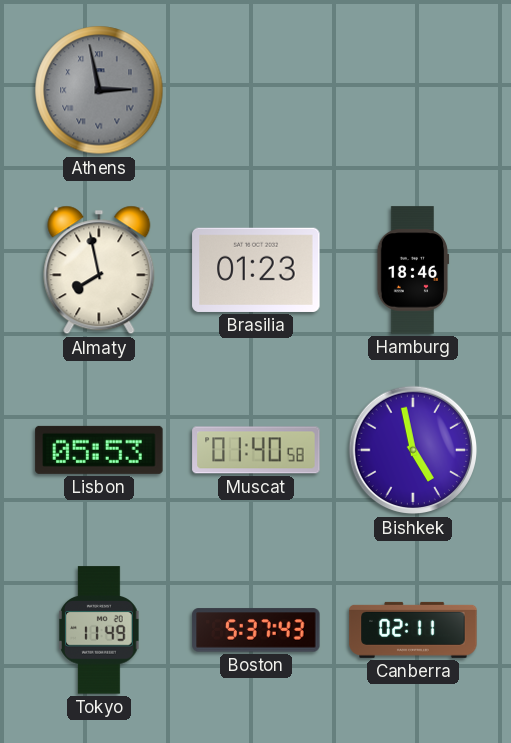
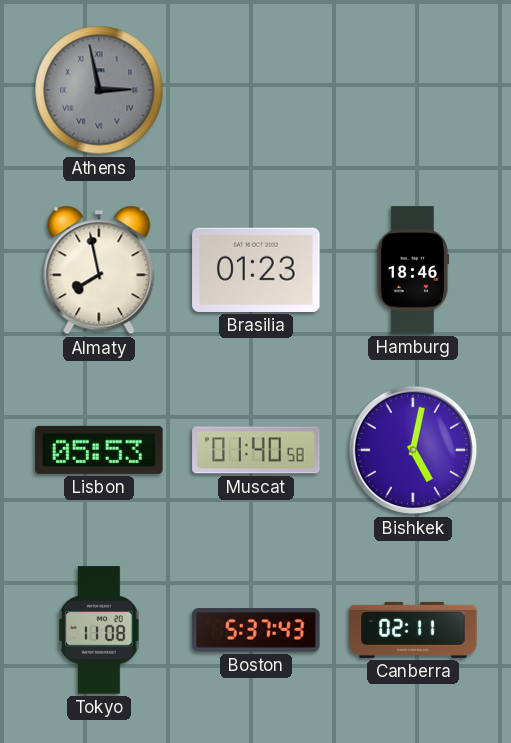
Bishkek: 4:58 -> 5:02 (413, 450)
Tokyo: 11:49 -> 11:08 (100, 630)
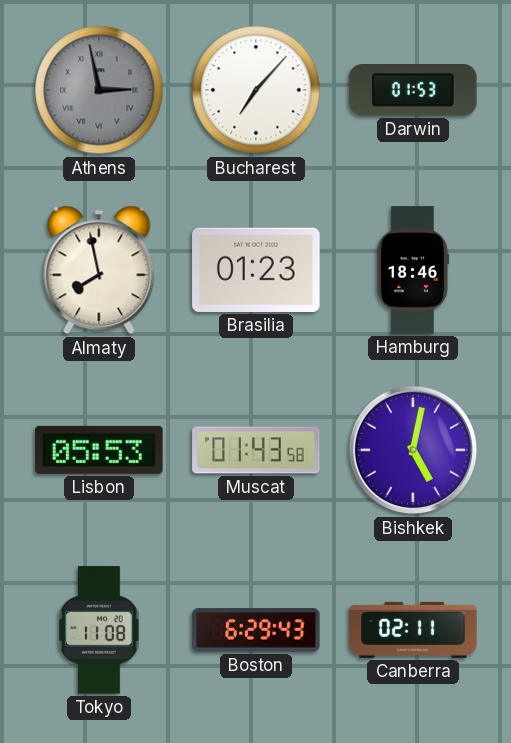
Bucharest: none -> 7:07 (256, 90)
Darwin: none -> 01:53 (413, 91)
Muscat: 01:40 -> 01:43 (256, 450)
Boston: 5:37 -> 6:29 (256, 630)
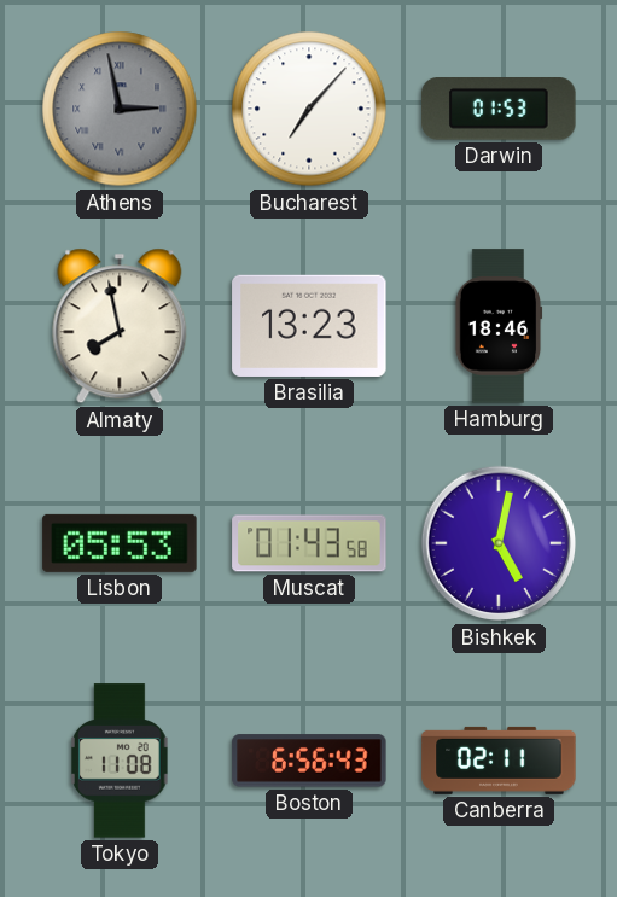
Brasilia: 01:23 -> 13:23 (309, 326)
Boston: 6:29 -> 6:56 (309, 761)
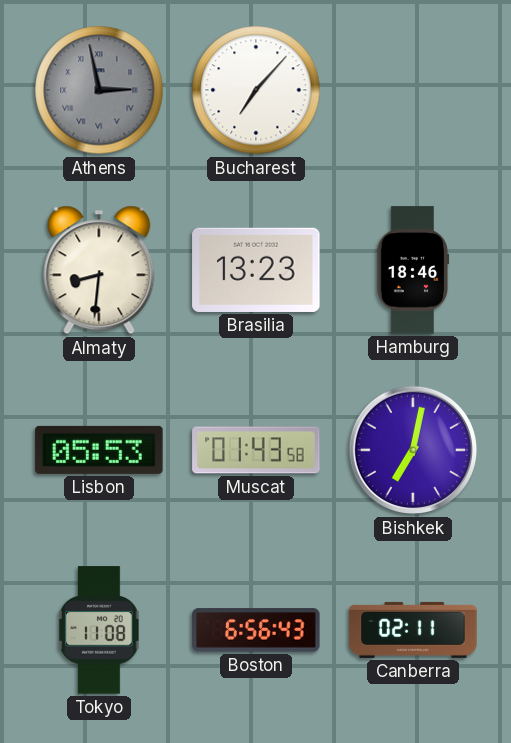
Darwin: 01:53 -> none (499, 110)
Almaty: 7:58 -> 8:31 (99, 270)
Bishkek: 5:02 -> 7:02 (413, 450)
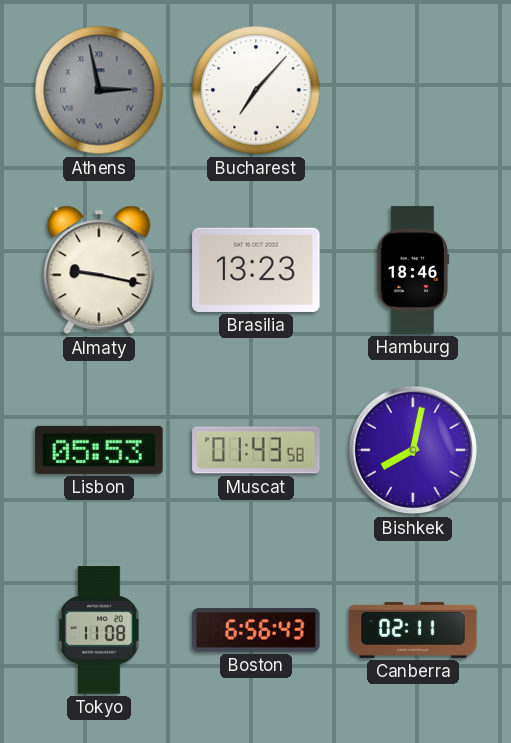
Almaty: 8:31 -> 9:17 (99, 270)
Bishkek: 7:02 -> 8:02 (413, 450)
